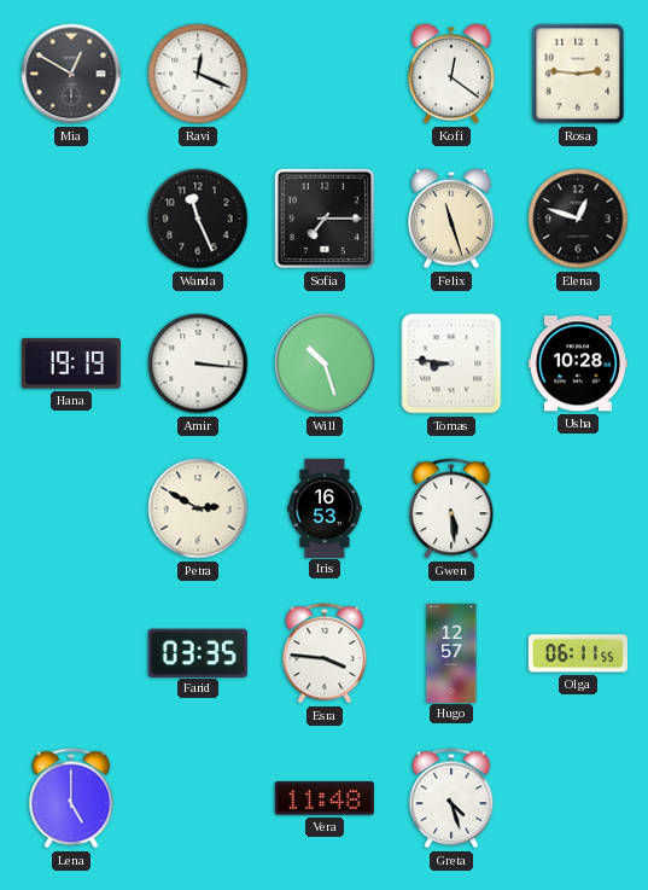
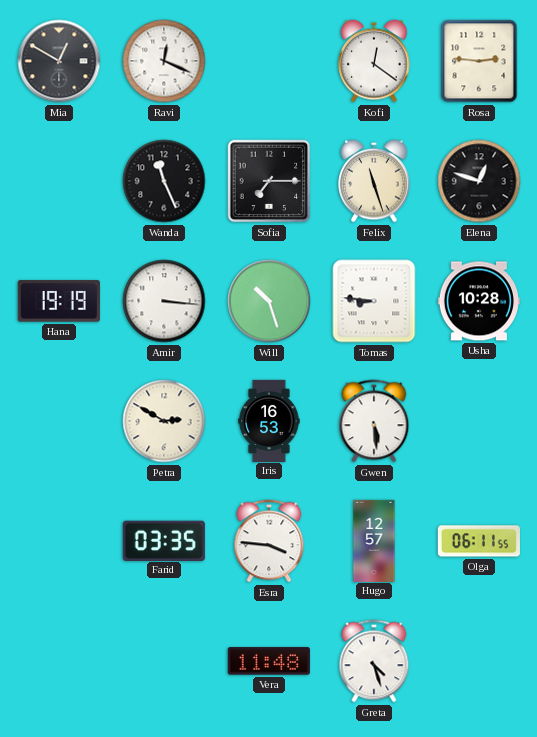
Lena: 5:00 -> none (71, 798)
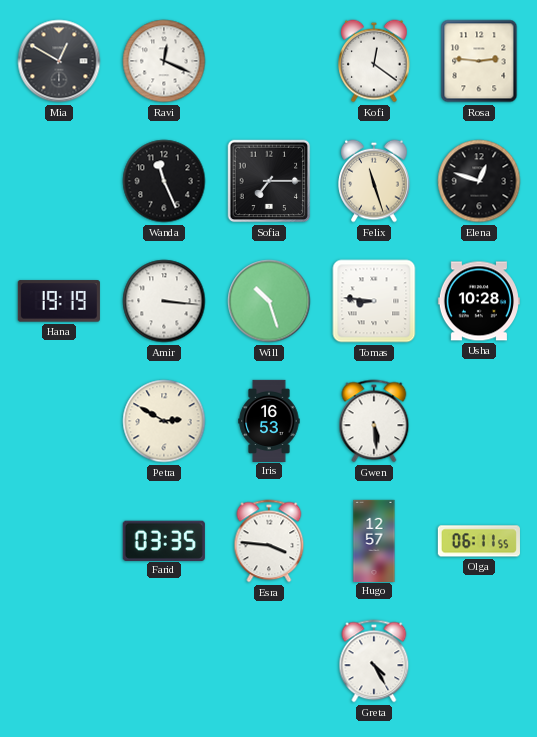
Vera: 11:48 -> none (269, 661)
Greta: 4:27 -> 4:25 (374, 661)
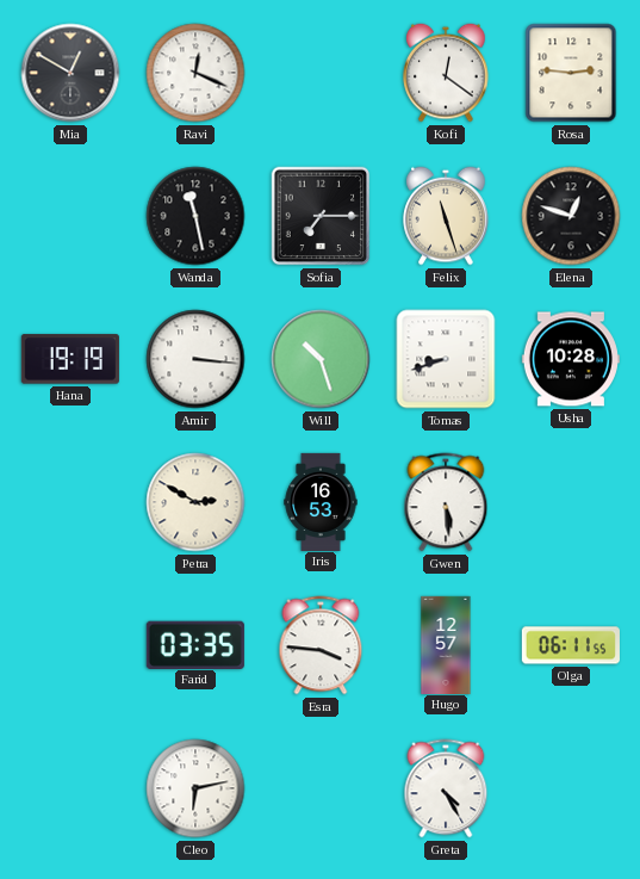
Wanda: 11:26 -> 11:28 (195, 216)
Tomas: 8:46 -> 8:42 (446, 359)
Cleo: none -> 6:13 (195, 788)
